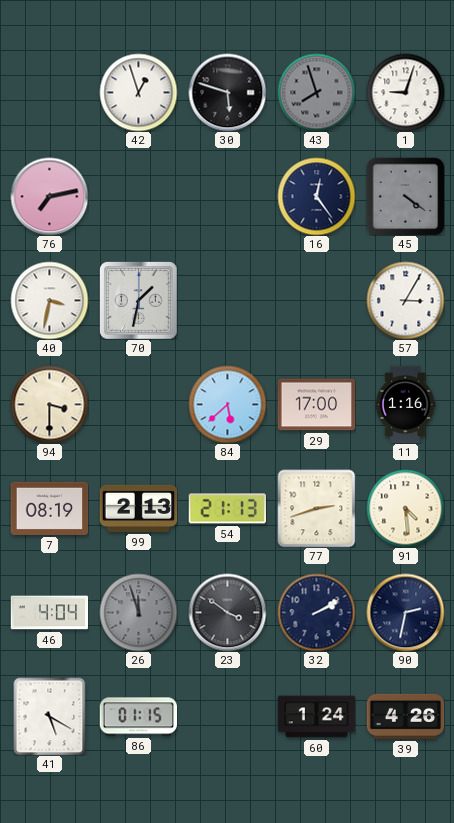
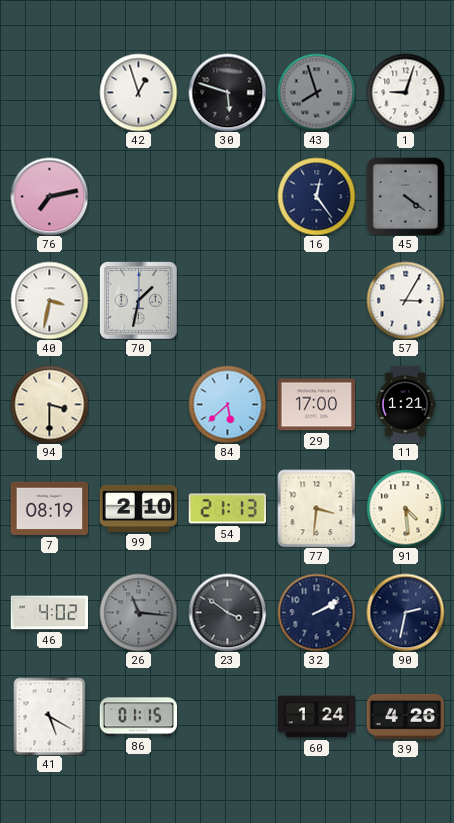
11: 1:16 -> 1:21 (405, 404)
99: 2:13 -> 2:10 (138, 508)
77: 2:42 -> 3:31 (316, 508)
46: 4:04 -> 4:02 (49, 613)
26: 11:57 -> 11:16 (138, 612)
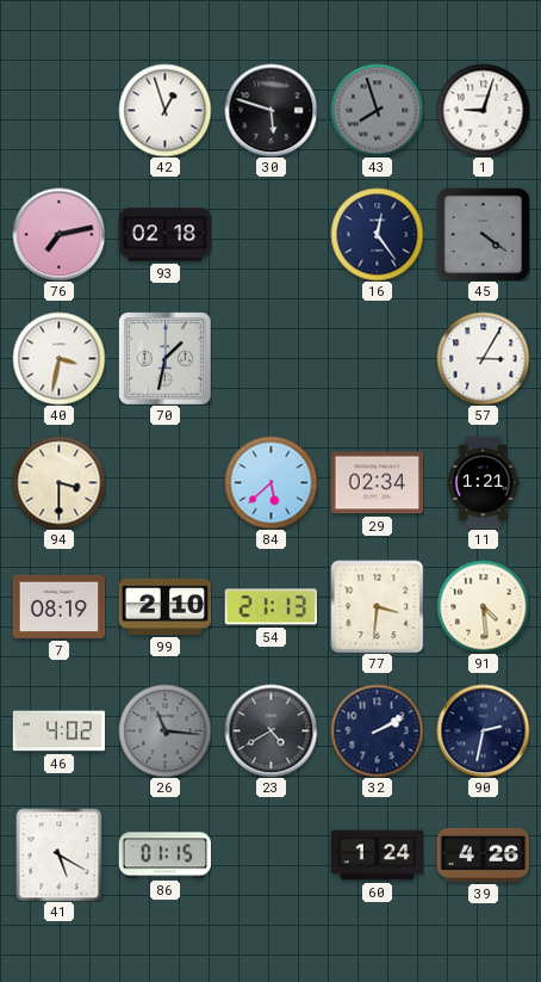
93: none -> 02:18 (164, 235)
29: 17:00 -> 02:34 (377, 483)
23: 3:51 -> 4:40 (270, 730)
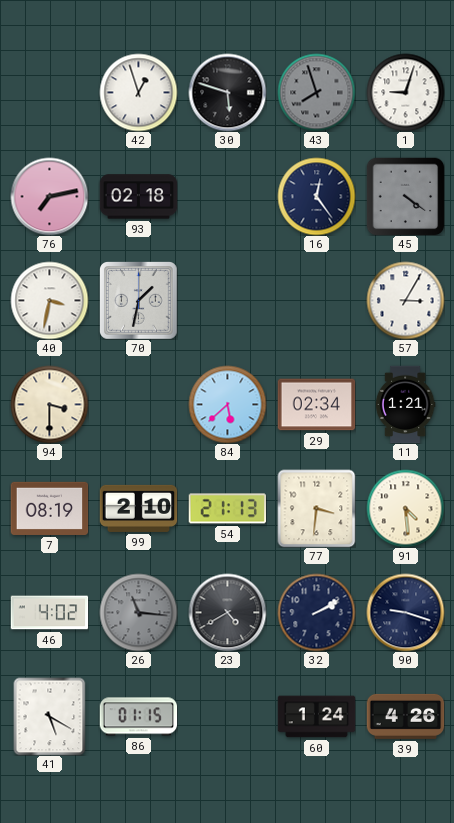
90: 2:32 -> 9:18 (405, 612)
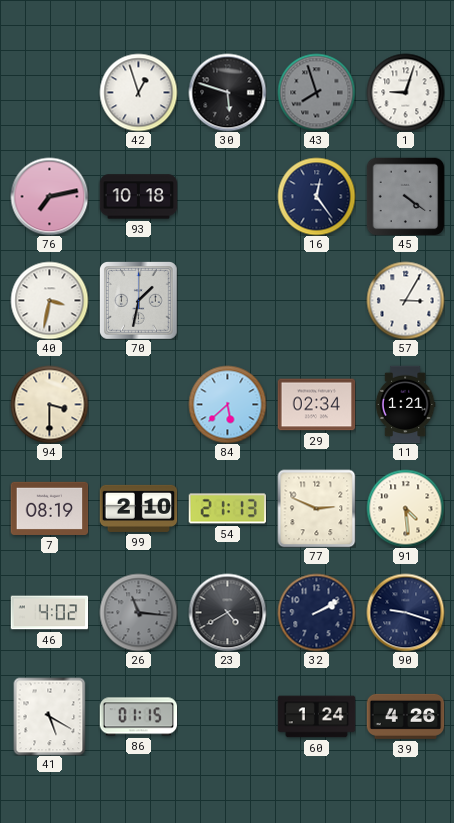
93: 02:18 -> 10:18 (138, 197)
77: 3:31 -> 2:49 (316, 508)
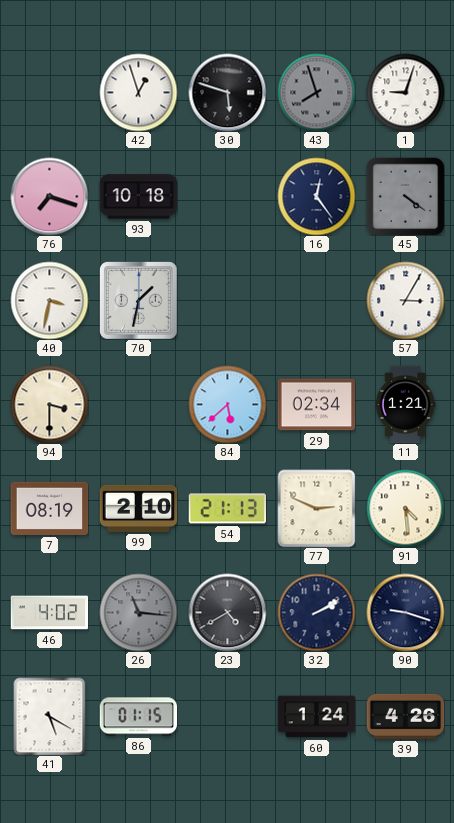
76: 7:13 -> 7:18 (49, 196)
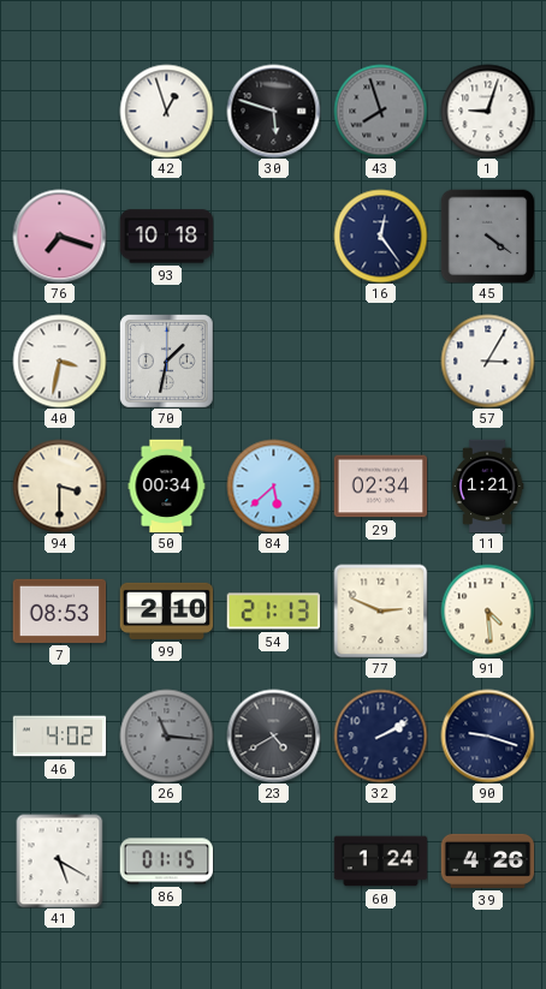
50: none -> 00:34 (167, 485)
7: 08:19 -> 08:53 (59, 610)
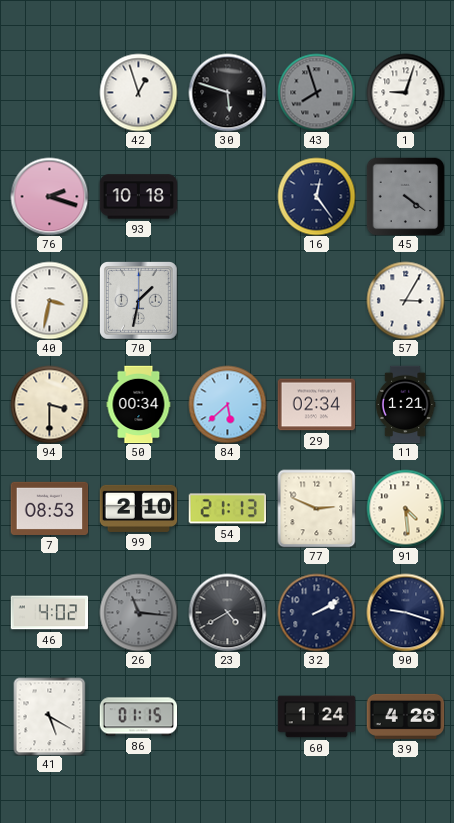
76: 7:18 -> 2:18 (49, 196)
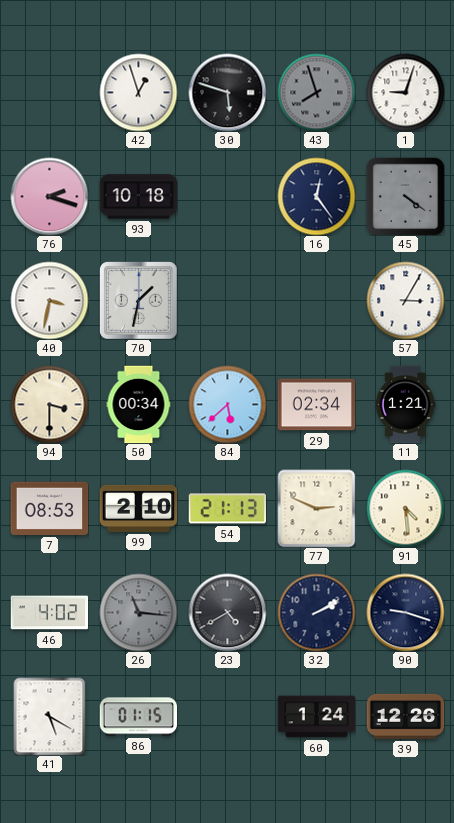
39: 4:26 -> 12:26 (405, 716)
